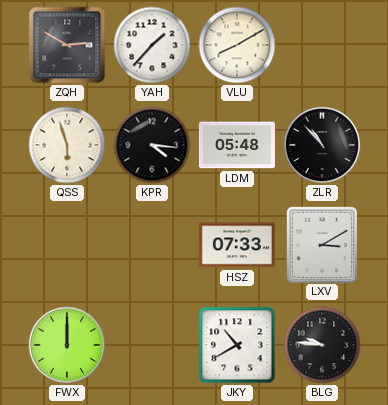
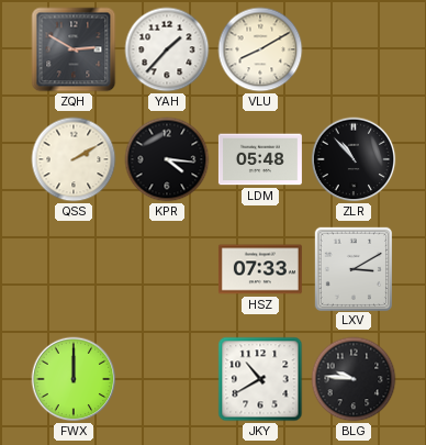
QSS: 5:57 -> 2:10 (74, 159)
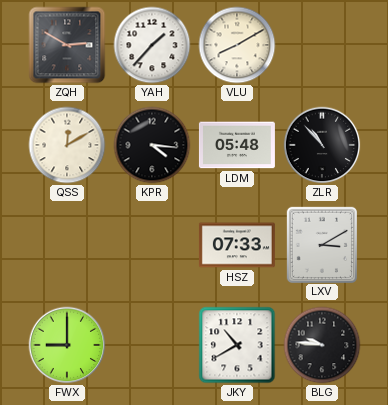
QSS: 2:10 -> 12:10 (67, 145)
FWX: 12:00 -> 9:00 (67, 345)
